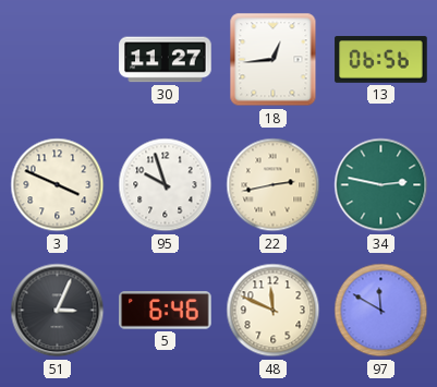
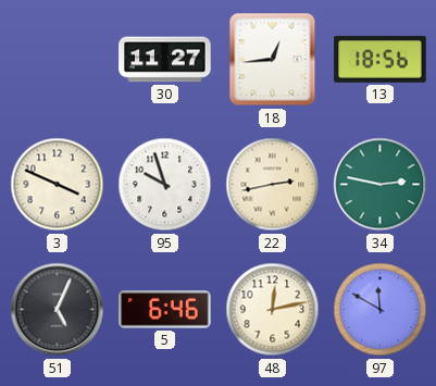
13: 06:56 -> 18:56 (381, 60)
51: 3:04 -> 5:04 (58, 310)
48: 11:49 -> 12:13 (273, 310)
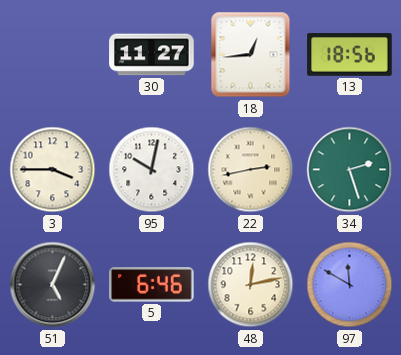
3: 3:49 -> 3:45 (53, 170)
95: 9:57 -> 10:02 (152, 170)
34: 2:47 -> 2:27 (350, 170)
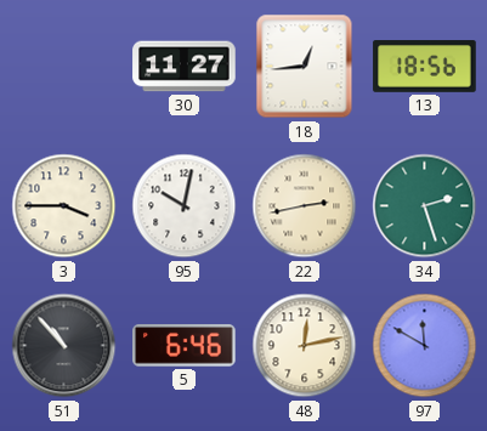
51: 5:04 -> 10:53 (64, 346)
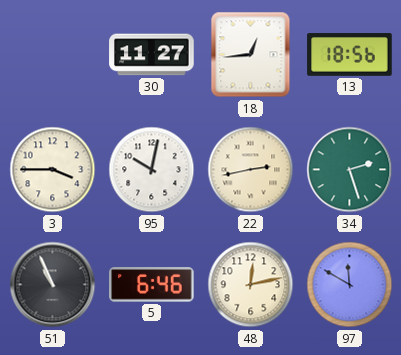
51: 10:53 -> 10:56 (53, 285)
